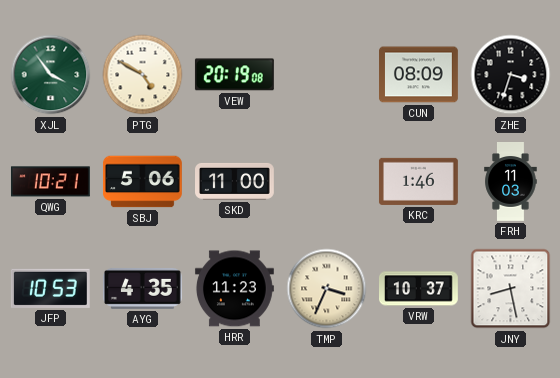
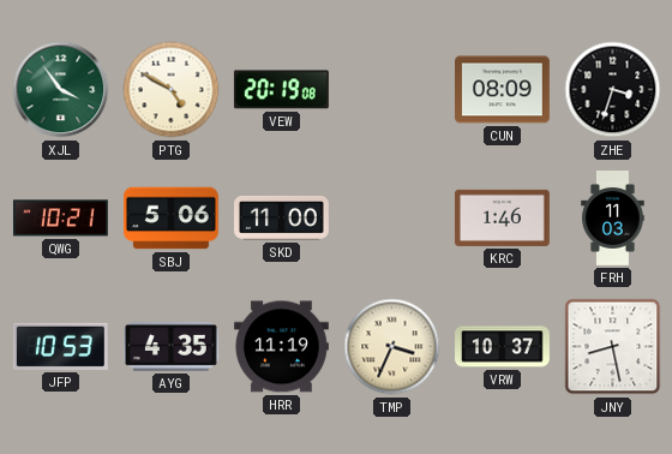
HRR: 11:23 -> 11:19 (281, 347)
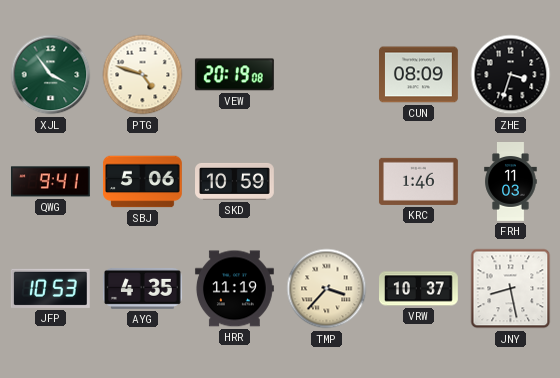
PTG: 4:50 -> 4:48 (143, 75)
QWG: 10:21 -> 9:41 (50, 182)
SKD: 11:00 -> 10:59 (235, 182)
TMP: 3:34 -> 3:37 (327, 289)
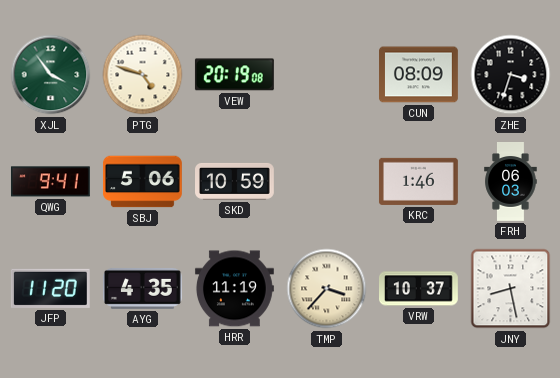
FRH: 11:03 -> 06:03 (511, 182)
JFP: 10:53 -> 11:20 (50, 288)
